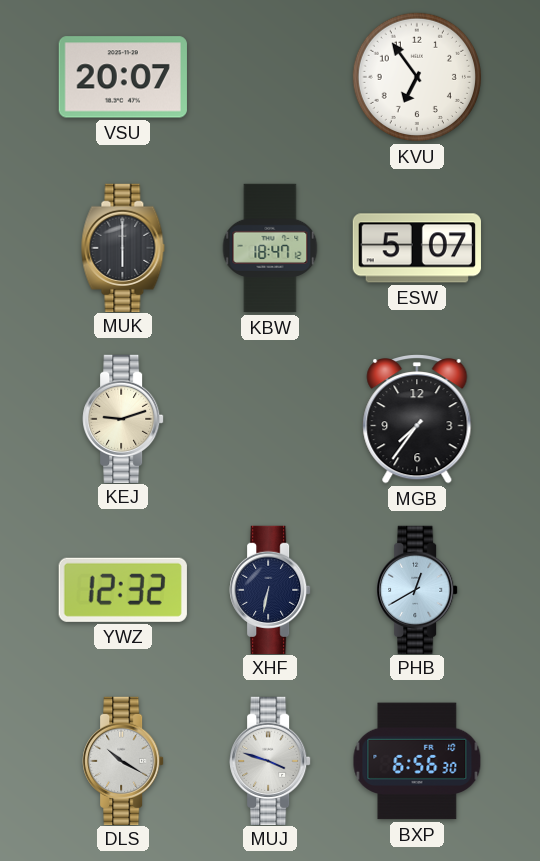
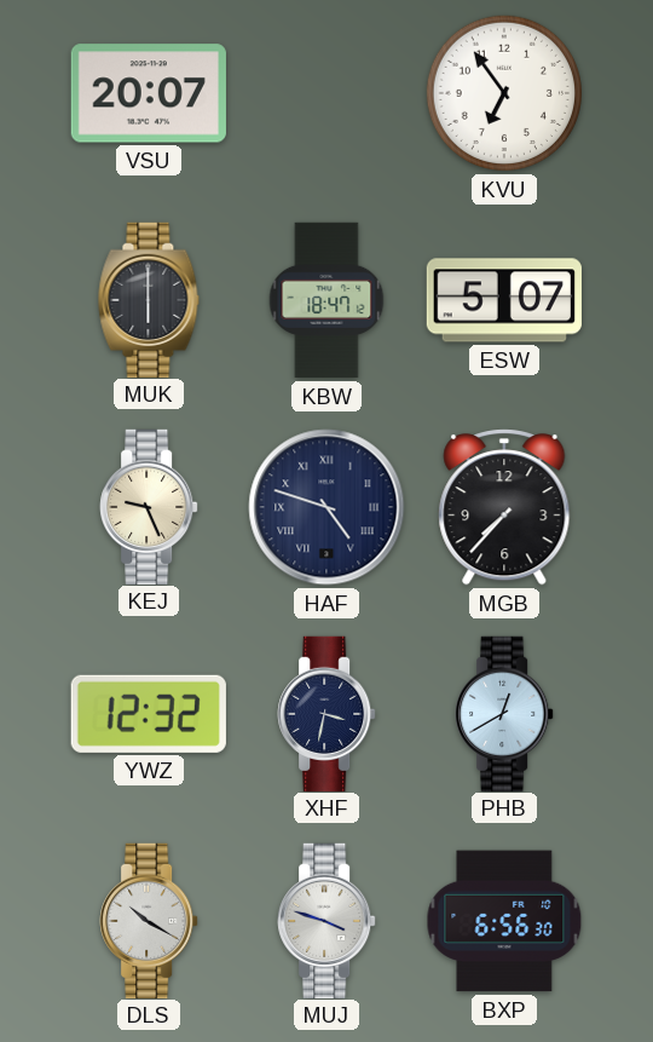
KEJ: 9:12 -> 9:26 (149, 506)
HAF: none -> 4:48 (326, 507)
MGB: 7:36 -> 7:37 (504, 507)
XHF: 6:32 -> 3:32 (326, 713)
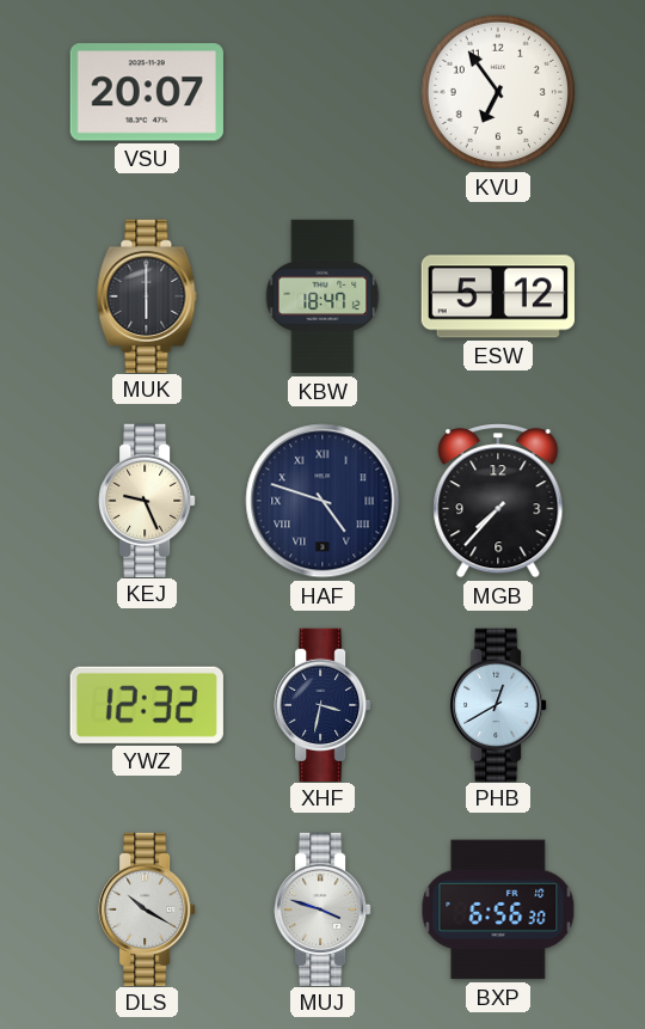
ESW: 5:07 -> 5:12 (498, 296)
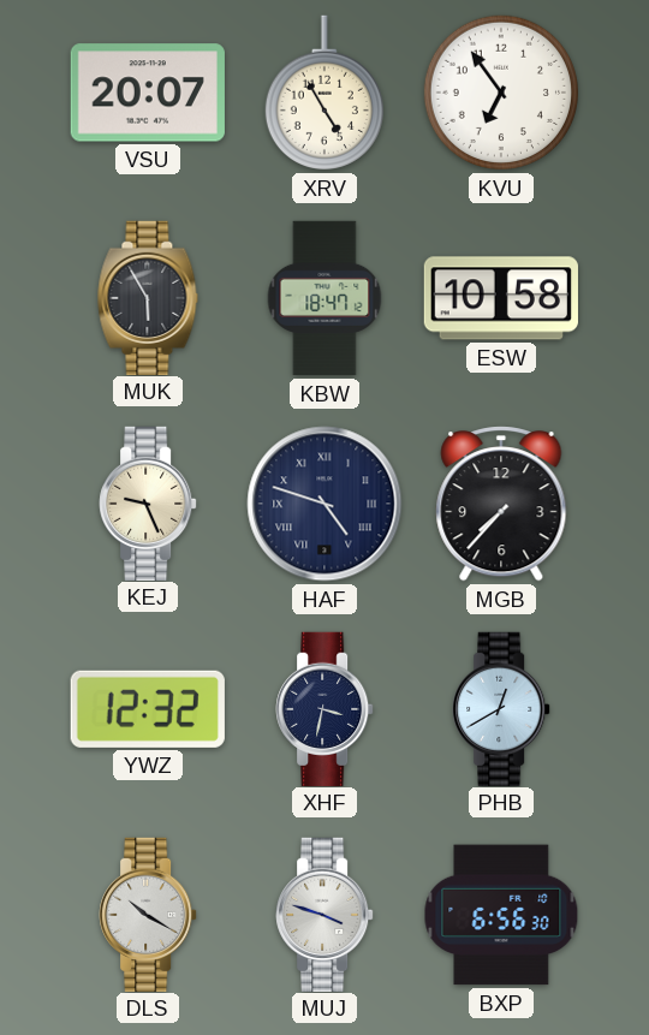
XRV: none -> 4:55 (324, 93)
MUK: 6:00 -> 5:55 (148, 297)
ESW: 5:12 -> 10:58 (501, 298)
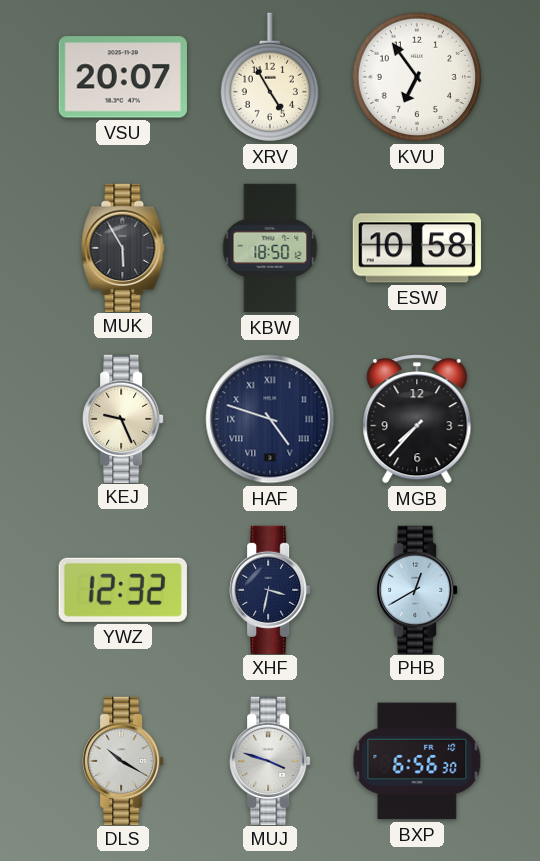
KBW: 18:47 -> 18:50 (270, 248)
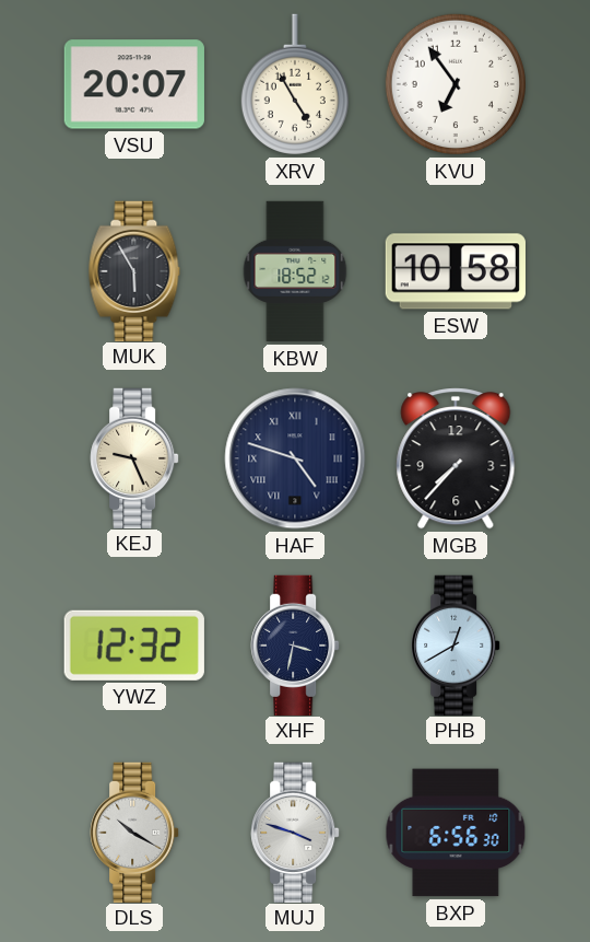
KBW: 18:50 -> 18:52 (295, 271)
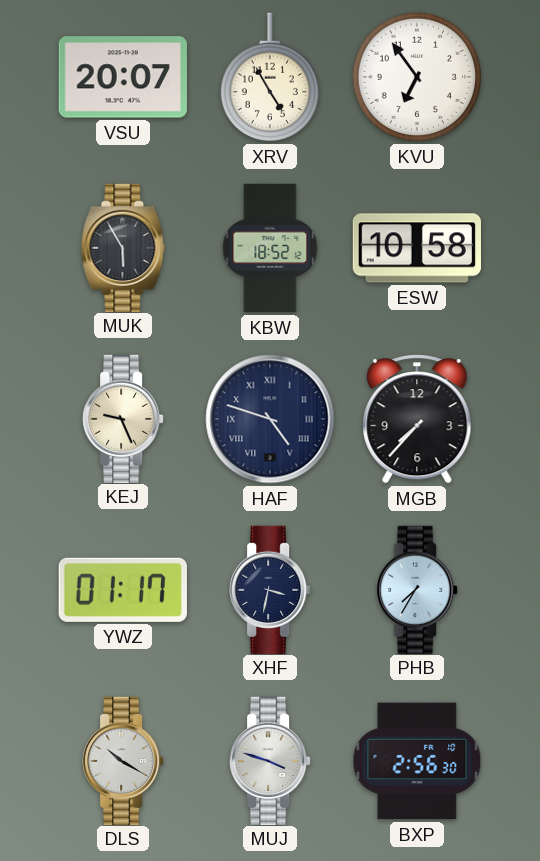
YWZ: 12:32 -> 01:17 (123, 590)
PHB: 12:40 -> 7:35 (417, 589)
BXP: 6:56 -> 2:56 (417, 761)
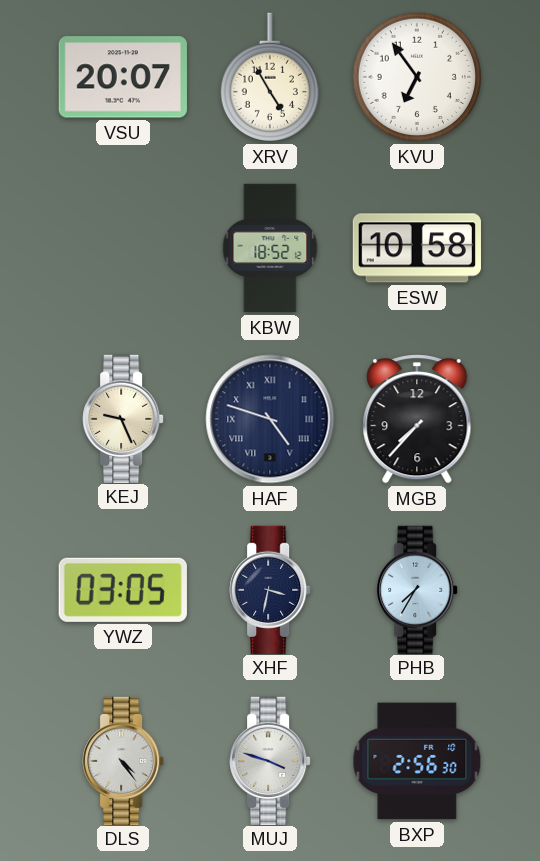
MUK: 5:55 -> none (123, 247)
YWZ: 01:17 -> 03:05 (123, 590)
DLS: 10:20 -> 4:24 (123, 760)
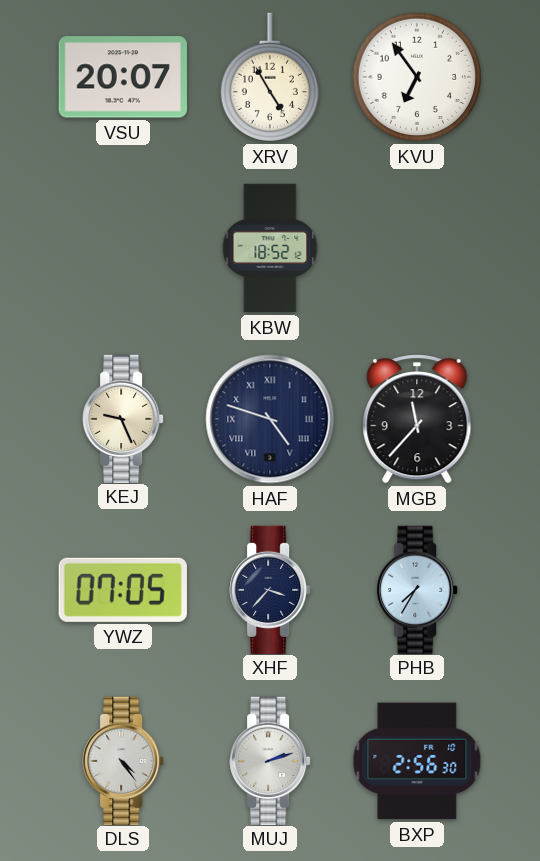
ESW: 10:58 -> none (417, 248)
MGB: 7:37 -> 11:37 (417, 419)
YWZ: 03:05 -> 07:05 (123, 590)
XHF: 3:32 -> 3:37 (270, 589)
MUJ: 3:48 -> 2:12 (270, 760)
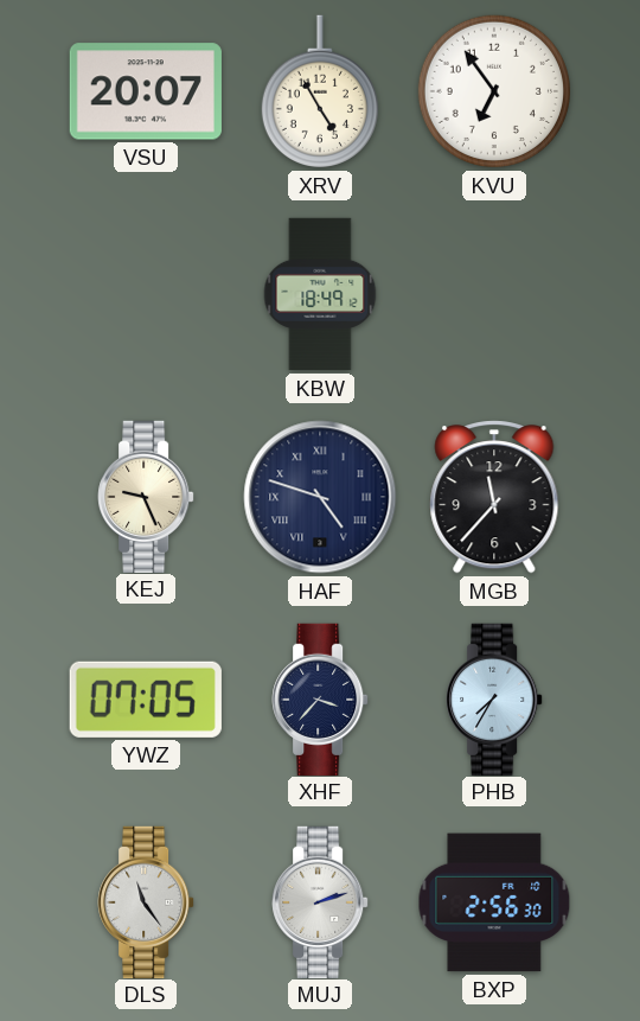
KBW: 18:52 -> 18:49 (320, 294)
DLS: 4:24 -> 11:24 (146, 901)
